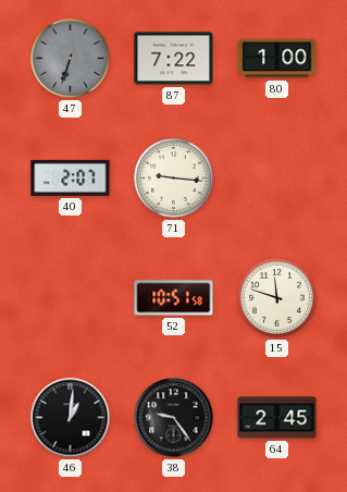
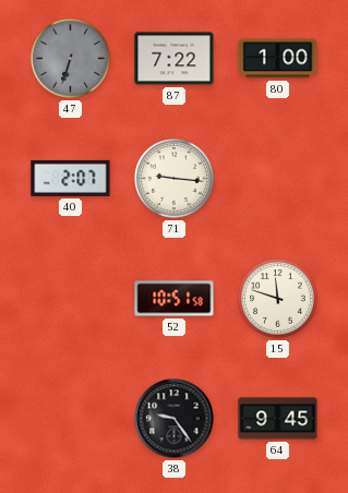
46: 1:01 -> none (71, 418)
64: 2:45 -> 9:45 (278, 419)
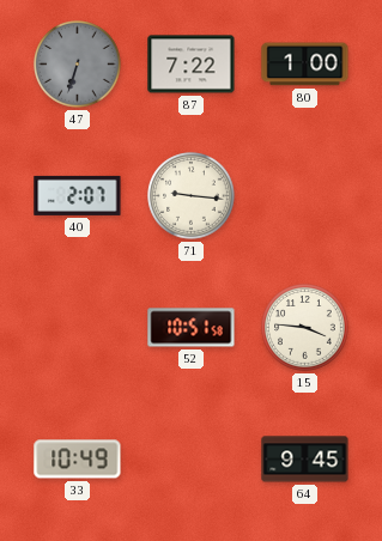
15: 11:48 -> 3:46 (305, 328)
33: none -> 10:49 (78, 460)
38: 9:24 -> none (175, 419)
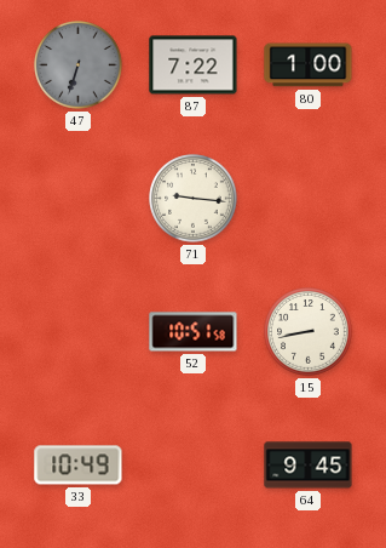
40: 2:07 -> none (78, 195)
15: 3:46 -> 8:43 (309, 332)
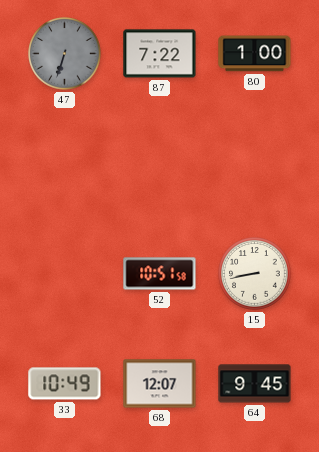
71: 9:16 -> none (194, 199)
68: none -> 12:07 (160, 384)
